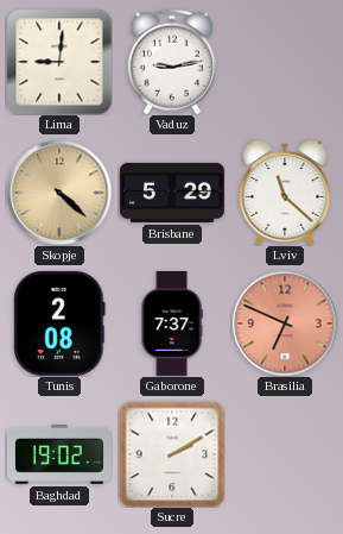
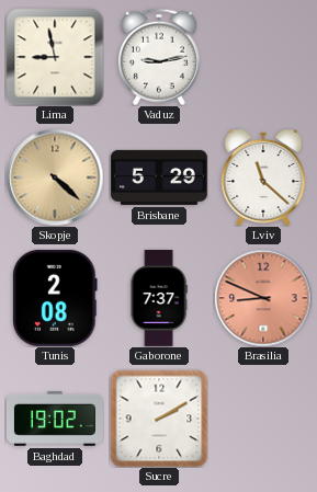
Lima: 9:01 -> 8:58 (55, 57)
Brasilia: 6:49 -> 8:49 (263, 298)
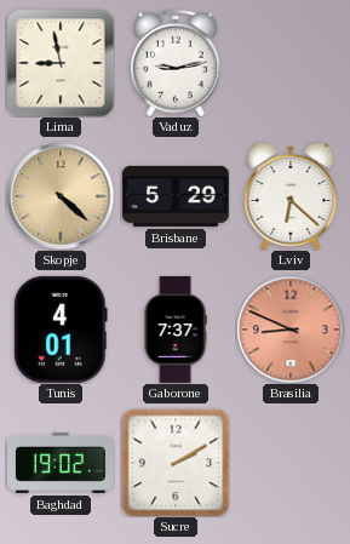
Lviv: 11:22 -> 6:22 (291, 196)
Tunis: 2:08 -> 4:01 (61, 330)
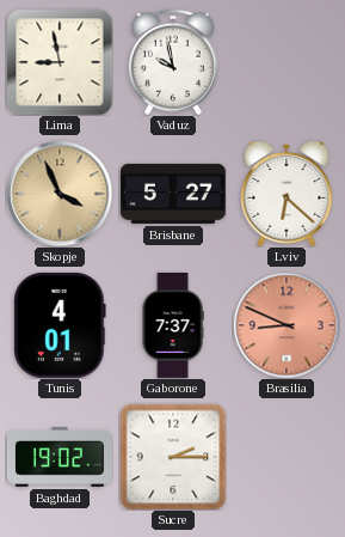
Vaduz: 9:13 -> 9:58 (173, 62)
Skopje: 4:22 -> 3:56 (60, 194)
Brisbane: 5:29 -> 5:27 (173, 194)
Sucre: 2:10 -> 2:15 (173, 457)
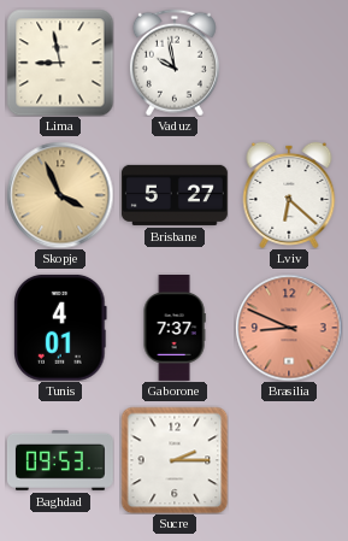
Baghdad: 19:02 -> 09:53 (60, 460)
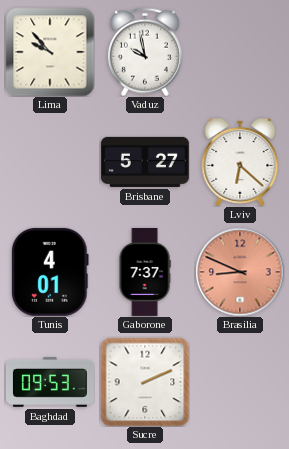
Lima: 8:58 -> 9:53 (50, 52)
Skopje: 3:56 -> none (60, 195)
Sucre: 2:15 -> 2:11 (145, 382)
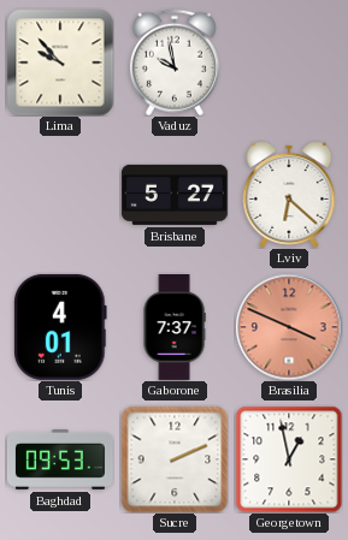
Brasilia: 8:49 -> 3:49 (289, 327)
Georgetown: none -> 12:58 (289, 459)
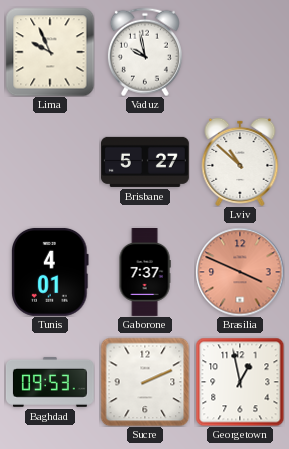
Lima: 9:53 -> 9:56 (50, 52)
Lviv: 6:22 -> 10:52 (240, 162)
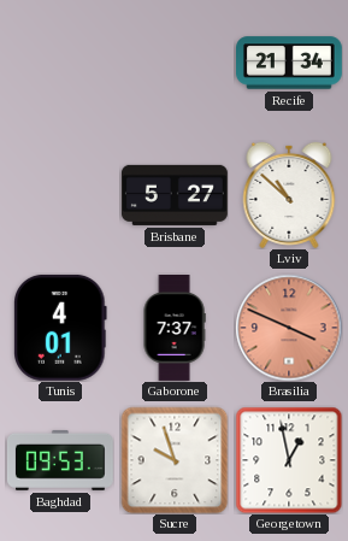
Lima: 9:56 -> none (50, 52)
Vaduz: 9:58 -> none (145, 52)
Recife: none -> 21:34 (290, 63)
Sucre: 2:11 -> 9:57 (175, 460)
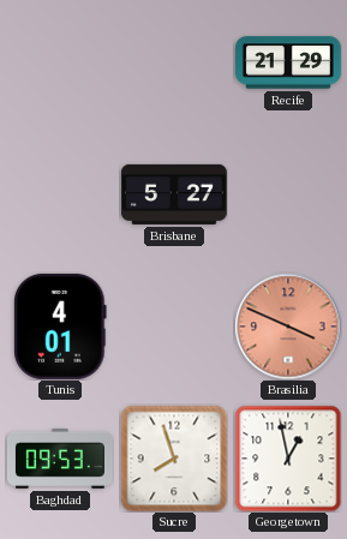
Recife: 21:34 -> 21:29 (289, 62)
Lviv: 10:52 -> none (289, 195)
Gaborone: 7:37 -> none (175, 329)
Sucre: 9:57 -> 7:57 (174, 459)
